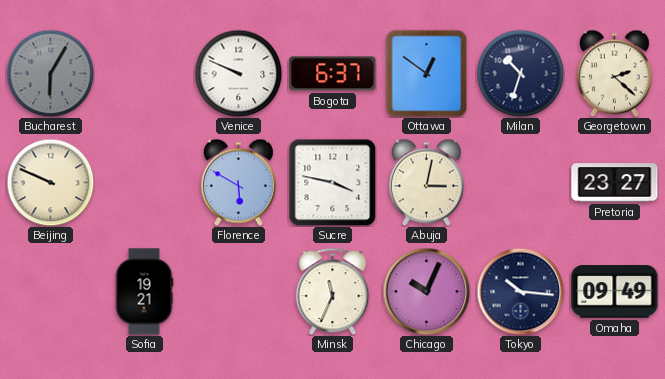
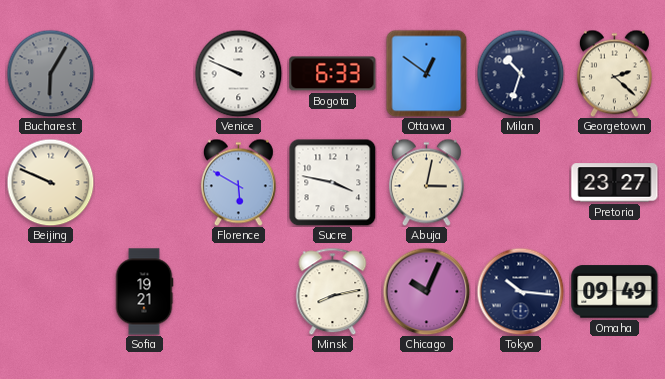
Bogota: 6:37 -> 6:33 (333, 74)
Minsk: 11:34 -> 8:13 (333, 291)
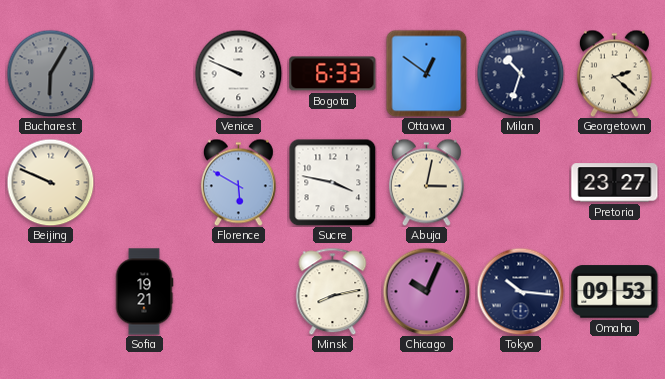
Omaha: 09:49 -> 09:53 (615, 292)
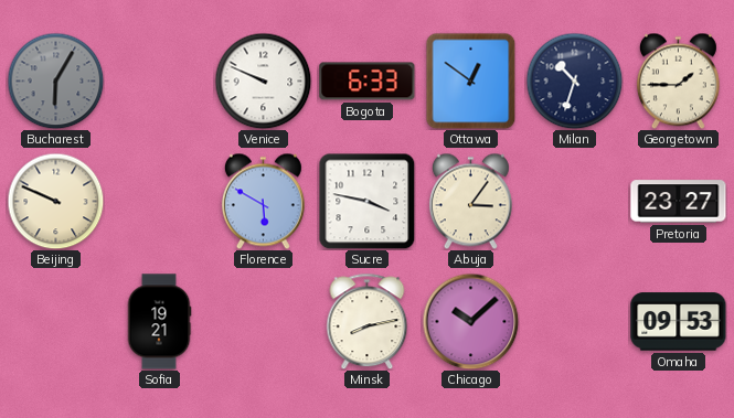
Georgetown: 2:22 -> 1:45 (678, 81)
Abuja: 3:02 -> 3:06 (470, 201)
Chicago: 10:04 -> 10:08 (470, 321)
Tokyo: 10:16 -> none (520, 291)
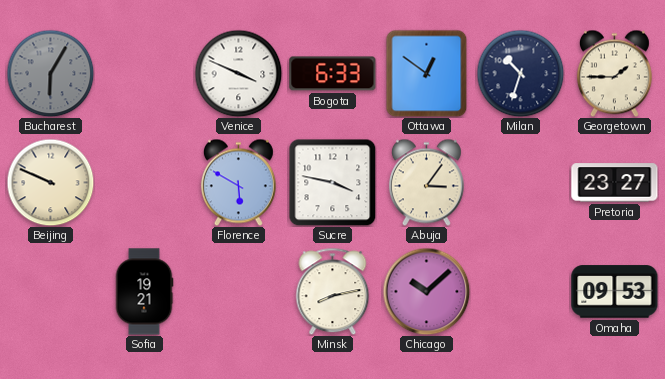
Venice: 9:49 -> 3:49 (238, 73)
